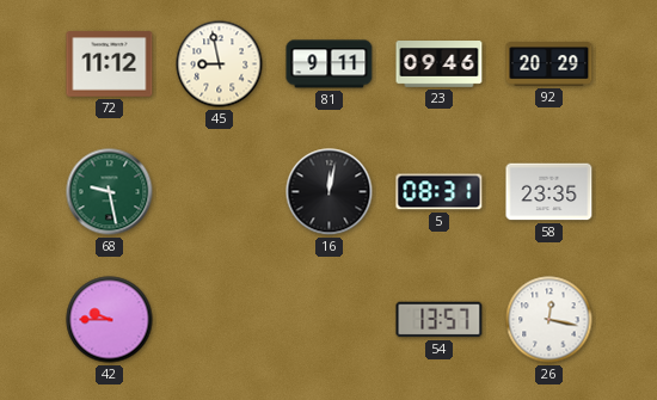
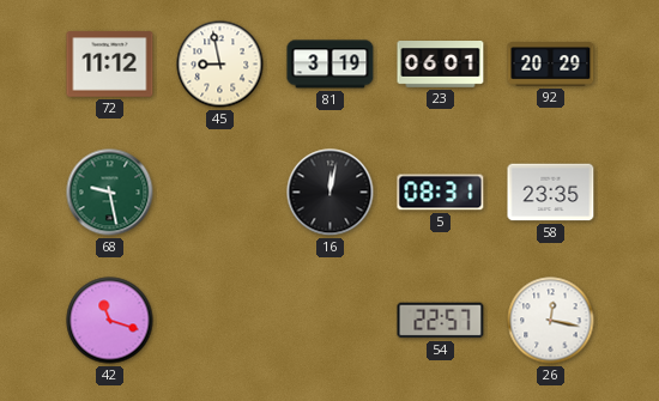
81: 9:11 -> 3:19 (331, 65)
23: 09:46 -> 06:01 (441, 65)
42: 9:45 -> 11:18 (110, 321)
54: 13:57 -> 22:57 (441, 321)
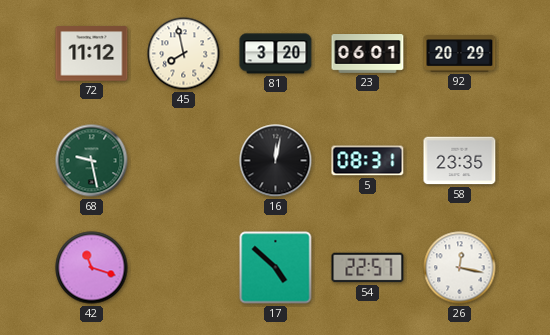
45: 8:58 -> 7:58 (184, 54)
81: 3:19 -> 3:20 (276, 54)
17: none -> 4:52 (276, 268)
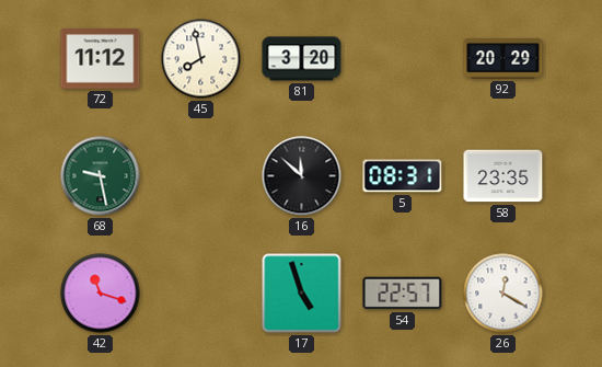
23: 06:01 -> none (368, 54)
16: 12:02 -> 11:52 (302, 176)
17: 4:52 -> 4:57 (302, 294)
26: 12:17 -> 12:20 (503, 294)
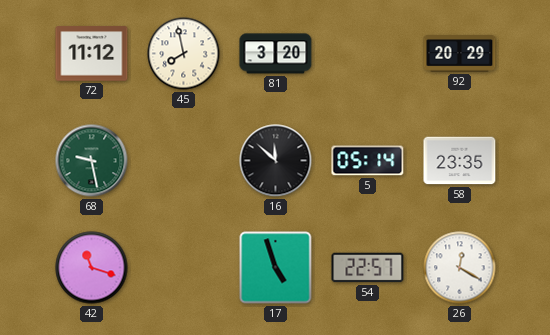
5: 08:31 -> 05:14 (368, 161)
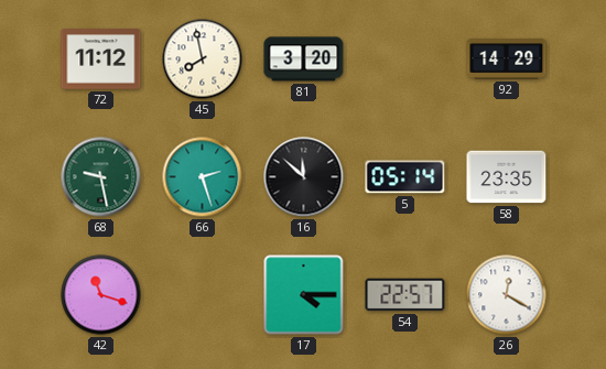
92: 20:29 -> 14:29 (507, 59)
66: none -> 2:27 (203, 177)
17: 4:57 -> 4:15 (304, 295)
